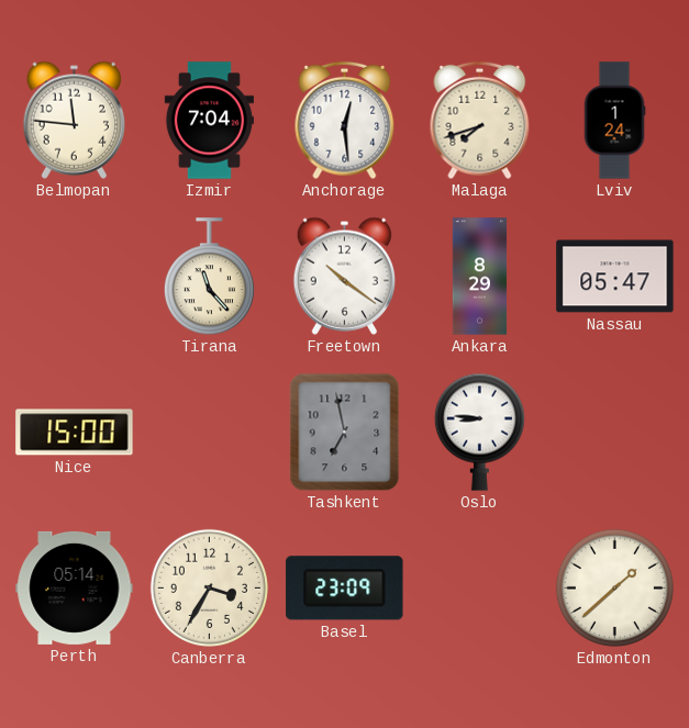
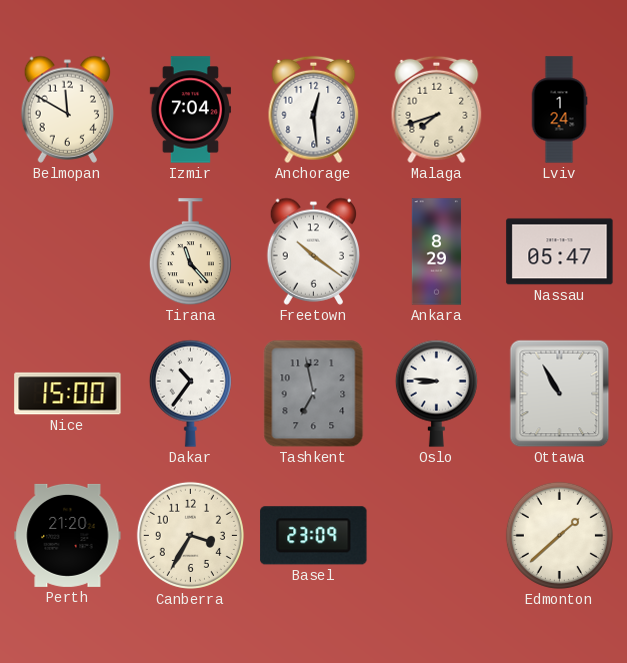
Belmopan: 11:46 -> 11:50 (67, 109)
Dakar: none -> 10:36 (190, 393)
Ottawa: none -> 10:55 (560, 394)
Perth: 05:14 -> 21:20 (68, 535)
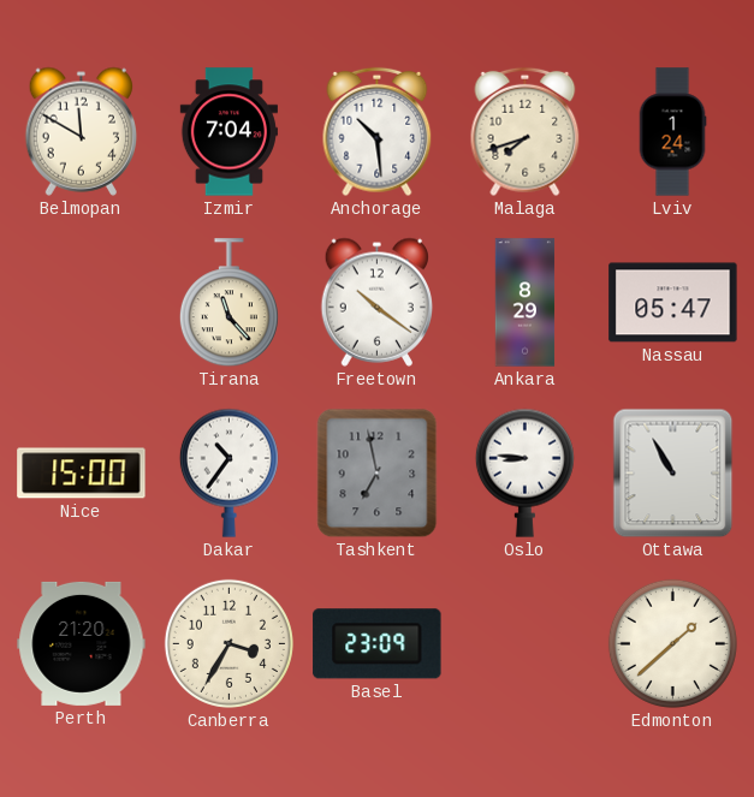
Anchorage: 12:29 -> 10:29 (378, 132)
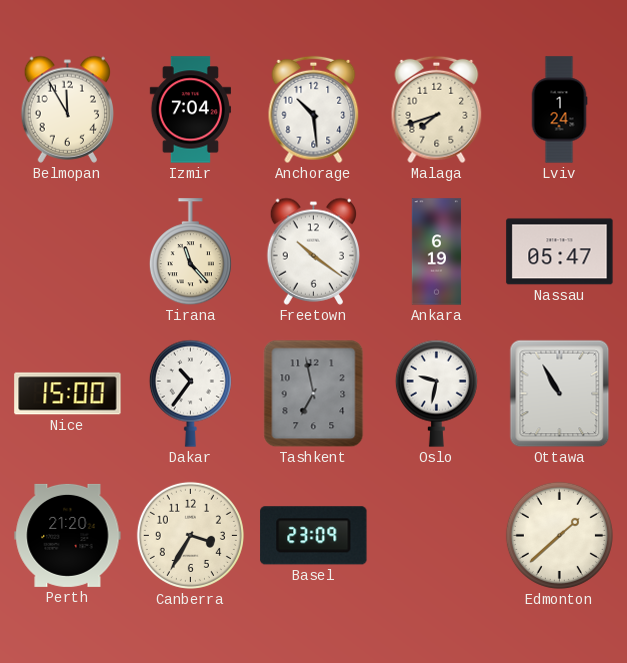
Belmopan: 11:50 -> 11:55 (67, 109)
Ankara: 8:29 -> 6:19 (437, 252)
Oslo: 8:46 -> 9:32 (436, 393)
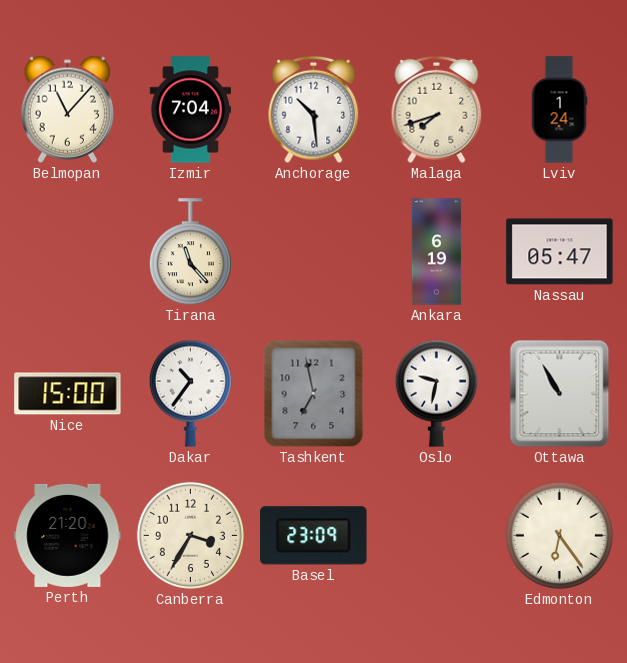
Belmopan: 11:55 -> 11:07 (67, 109)
Freetown: 10:21 -> none (313, 251)
Edmonton: 1:38 -> 6:24 (559, 535)
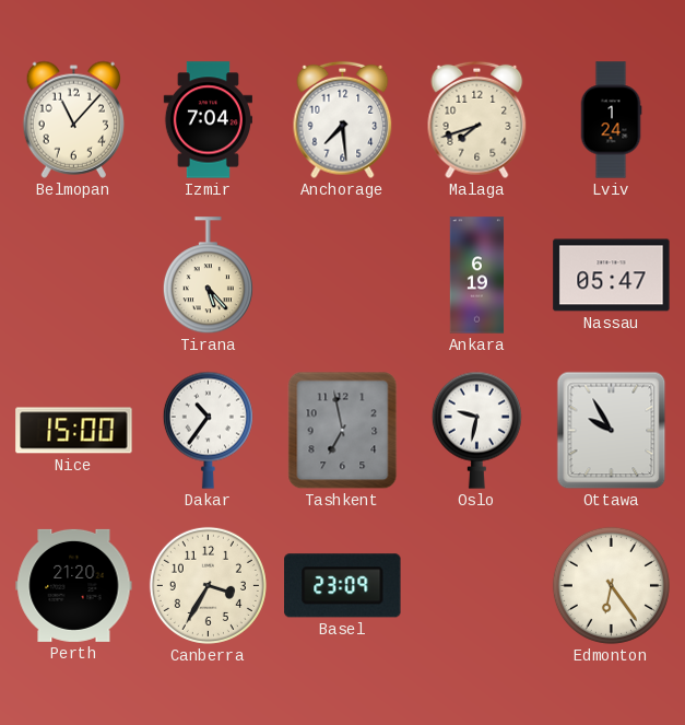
Anchorage: 10:29 -> 7:29 (343, 120)
Tirana: 11:23 -> 5:23 (208, 276)
Ottawa: 10:55 -> 9:55 (612, 431)
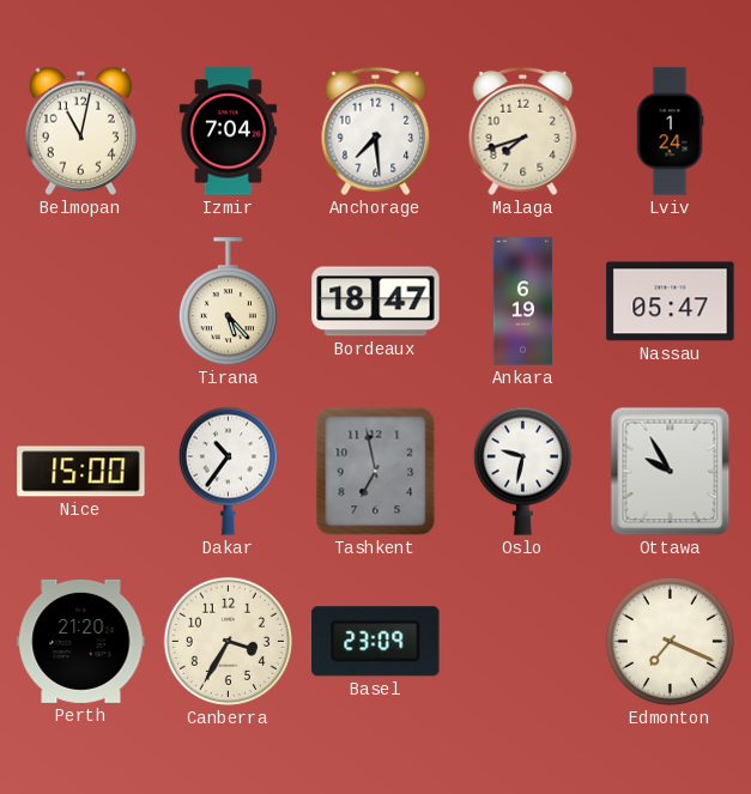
Belmopan: 11:07 -> 11:02 (80, 131)
Bordeaux: none -> 18:47 (376, 302)
Edmonton: 6:24 -> 7:19 (670, 641)
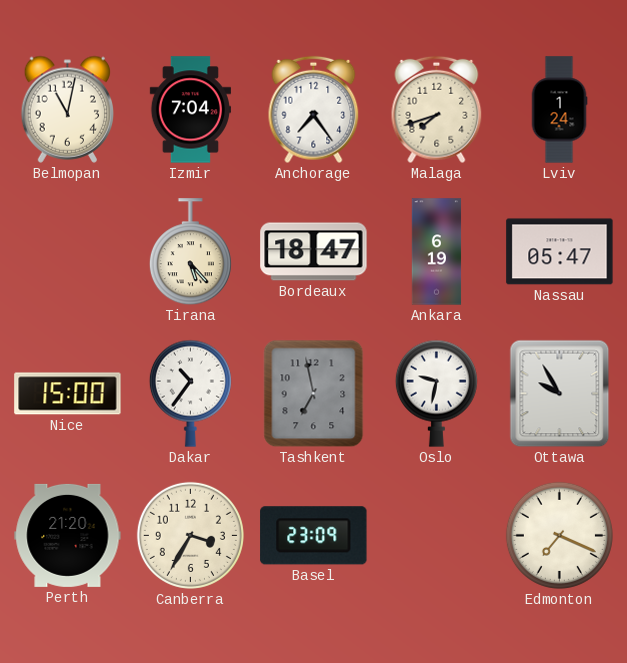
Anchorage: 7:29 -> 7:24 (314, 110)
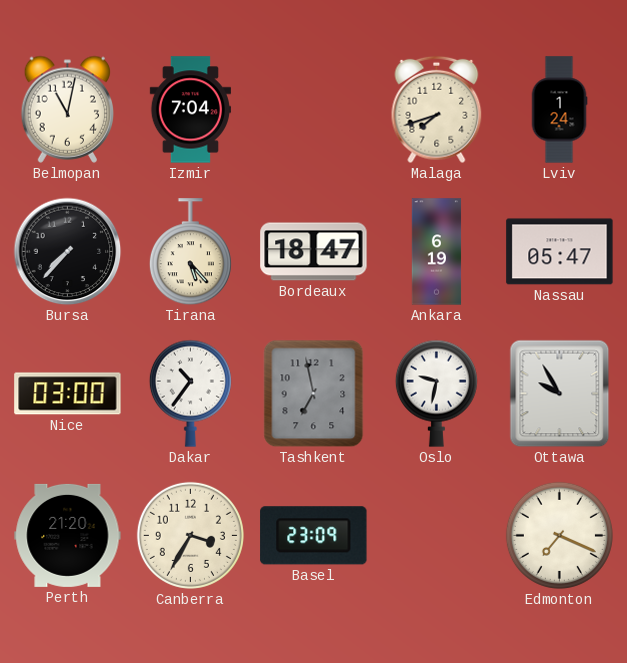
Anchorage: 7:24 -> none (314, 110)
Bursa: none -> 7:37 (68, 252)
Nice: 15:00 -> 03:00 (68, 394)
